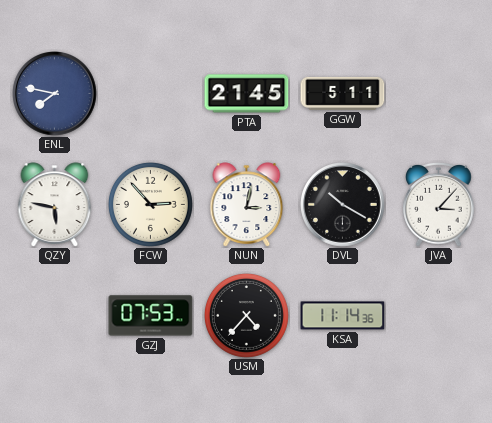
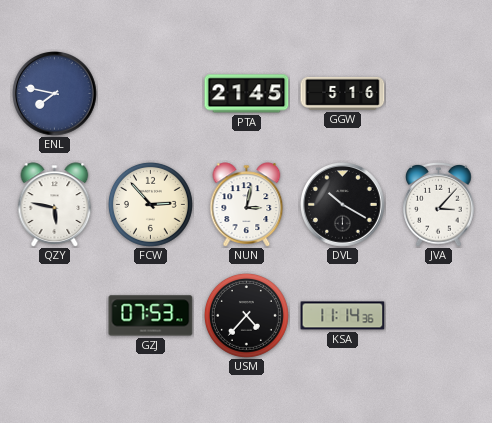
GGW: 5:11 -> 5:16 (343, 93)
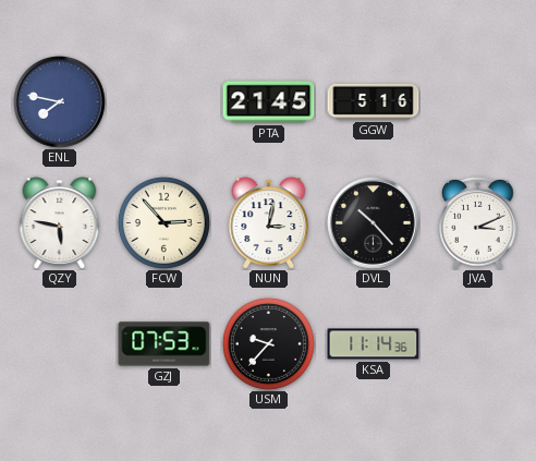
DVL: 10:20 -> 10:23 (374, 223)
JVA: 3:07 -> 3:11 (478, 222)
USM: 4:37 -> 9:37 (268, 343)
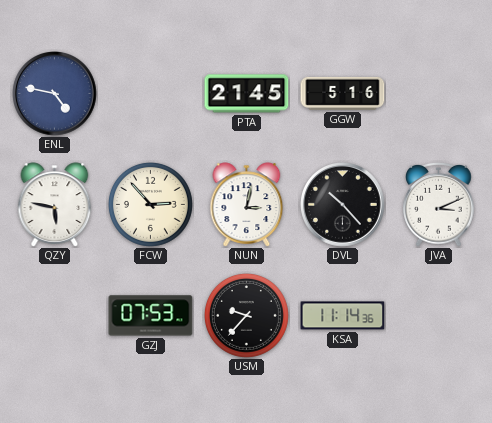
ENL: 7:47 -> 4:47 (55, 94)
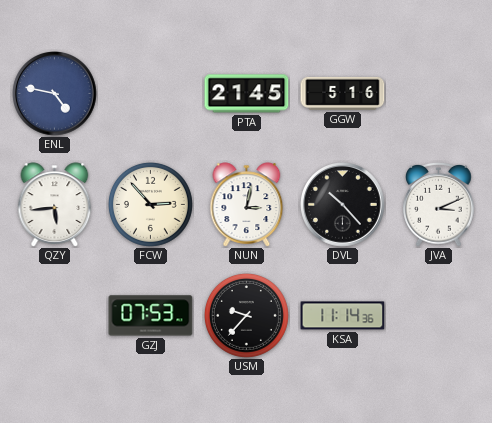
QZY: 5:47 -> 5:44 (55, 205)
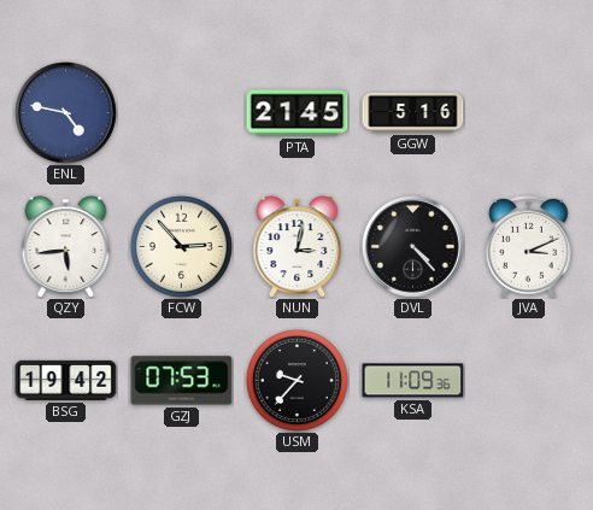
DVL: 10:23 -> 4:23 (413, 247)
BSG: none -> 19:42 (66, 380)
KSA: 11:14 -> 11:09 (413, 381)
